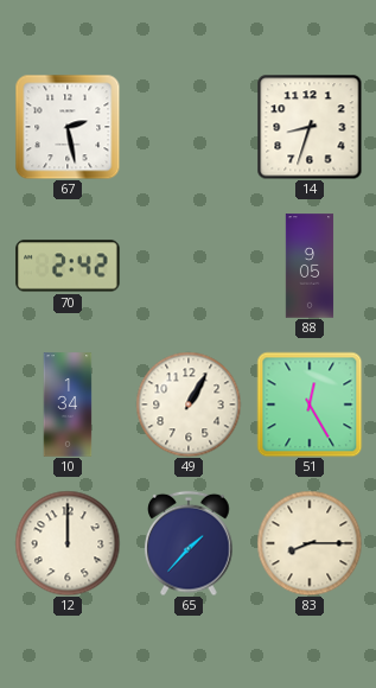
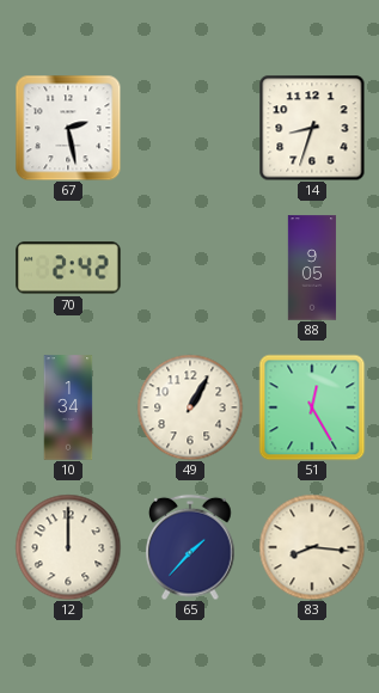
83: 8:15 -> 8:16 (312, 547)
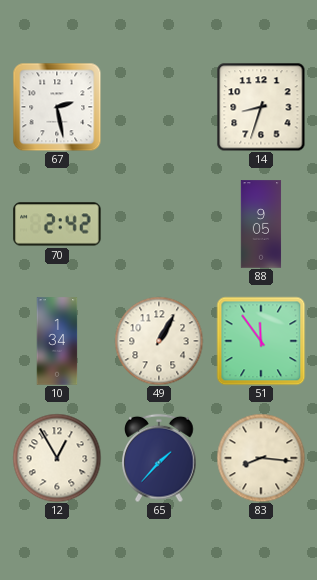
51: 12:25 -> 11:54 (261, 341)
12: 12:00 -> 12:55 (57, 458)
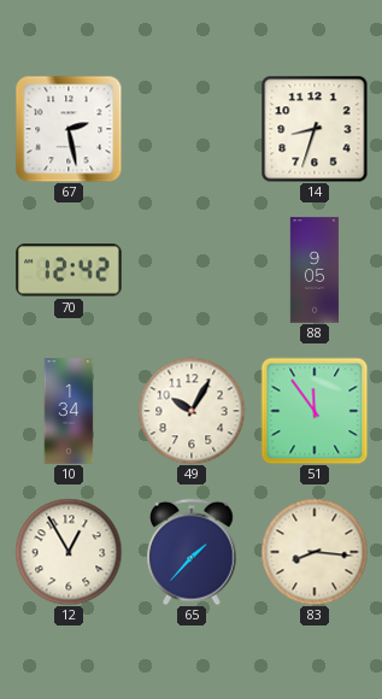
70: 2:42 -> 12:42 (69, 270)
49: 1:05 -> 10:05 (192, 411)
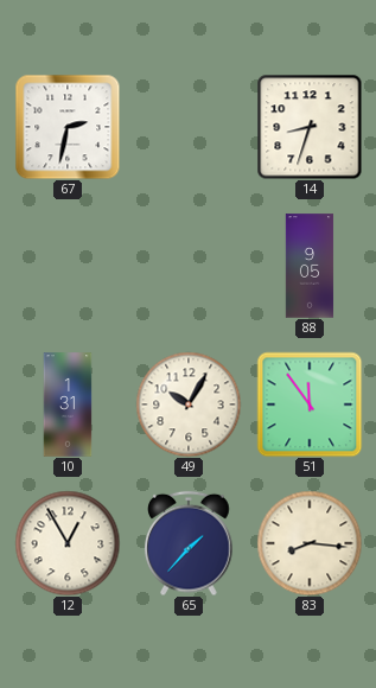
67: 2:28 -> 2:32 (68, 127)
70: 12:42 -> none (69, 270)
10: 1:34 -> 1:31 (68, 404)
